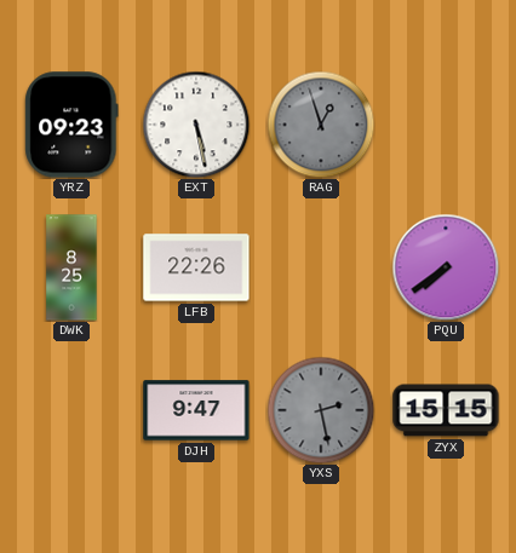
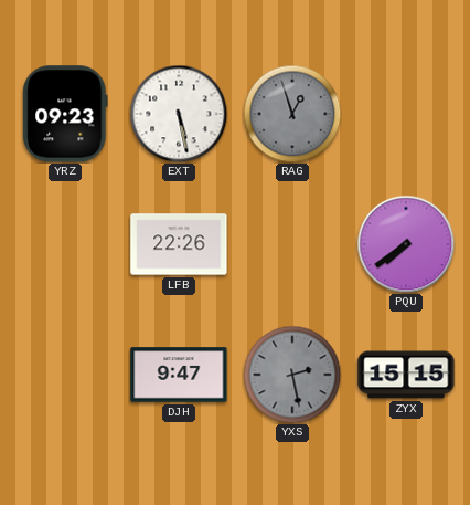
DWK: 8:25 -> none (71, 267)
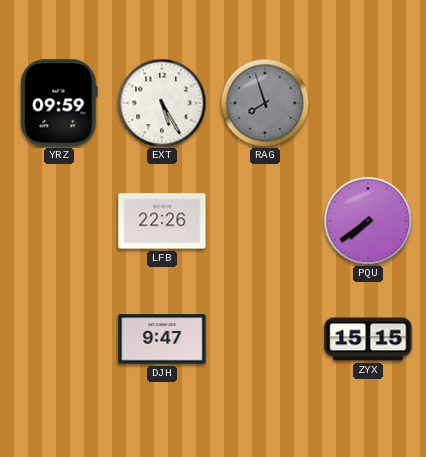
YRZ: 09:23 -> 09:59 (59, 103)
EXT: 5:28 -> 5:25 (162, 103)
RAG: 12:57 -> 7:57 (265, 103)
YXS: 2:28 -> none (292, 375)
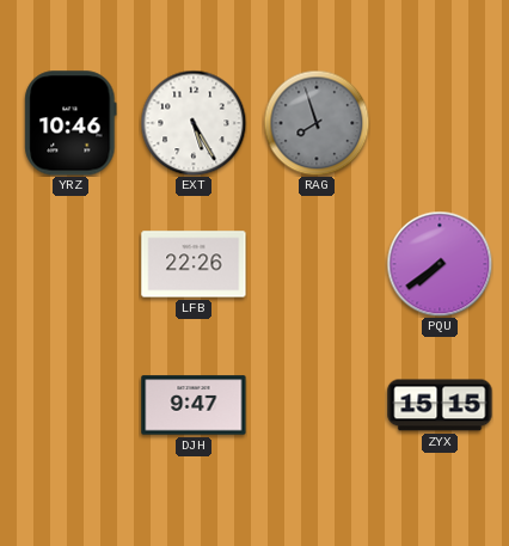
YRZ: 09:59 -> 10:46 (70, 123)
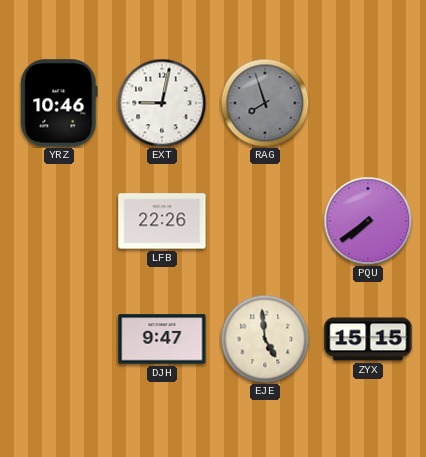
EXT: 5:25 -> 9:02 (162, 103)
EJE: none -> 4:59 (265, 339)
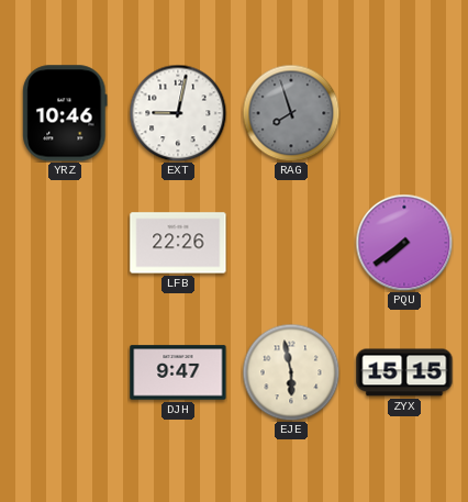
EJE: 4:59 -> 5:58 (291, 372)
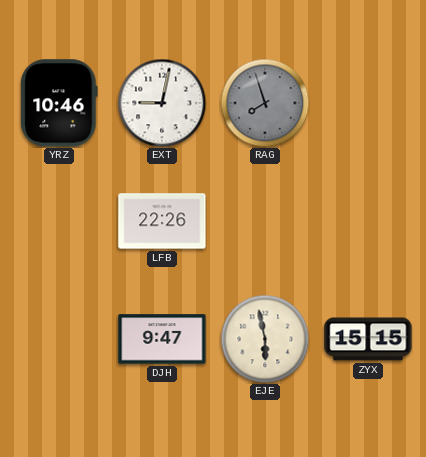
PQU: 7:39 -> none (404, 243)
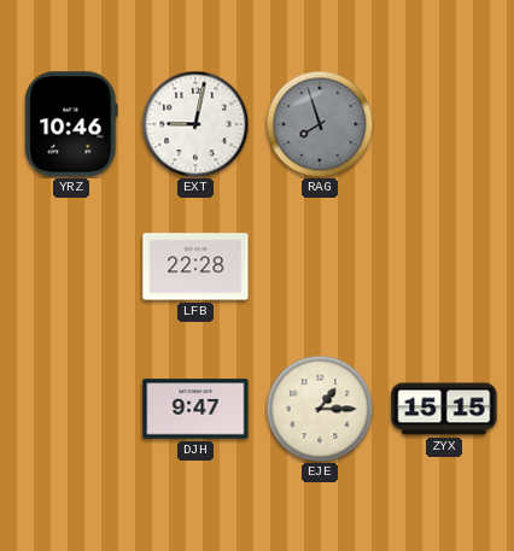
LFB: 22:26 -> 22:28 (195, 266)
EJE: 5:58 -> 1:15 (320, 409)
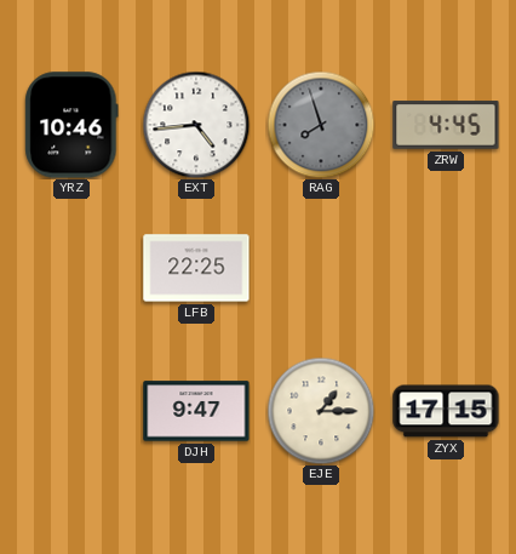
EXT: 9:02 -> 4:44 (196, 125)
ZRW: none -> 4:45 (446, 125)
LFB: 22:28 -> 22:25 (196, 268)
ZYX: 15:15 -> 17:15 (446, 411)
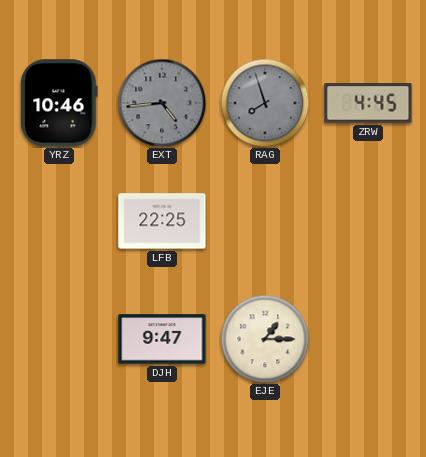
EXT dial: white -> grey (162, 103)
ZYX: 17:15 -> none (446, 411)
